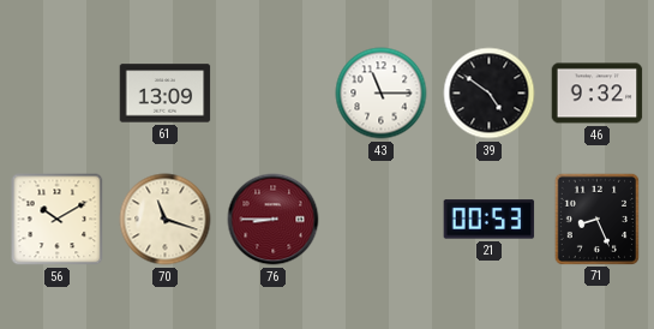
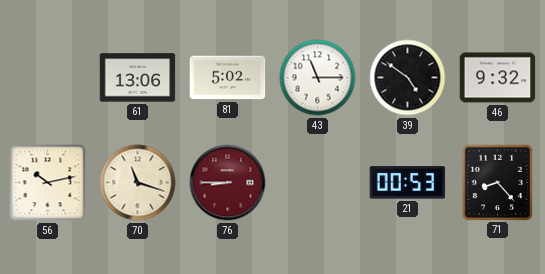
61: 13:09 -> 13:06 (138, 78)
81: none -> 5:02 (228, 78)
56: 10:10 -> 10:13 (48, 183)
71: 8:26 -> 8:23 (497, 182)
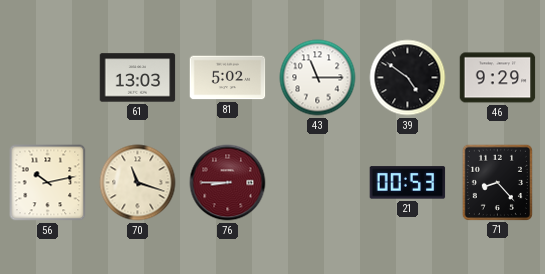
61: 13:06 -> 13:03 (138, 78)
46: 9:32 -> 9:29 (498, 78)
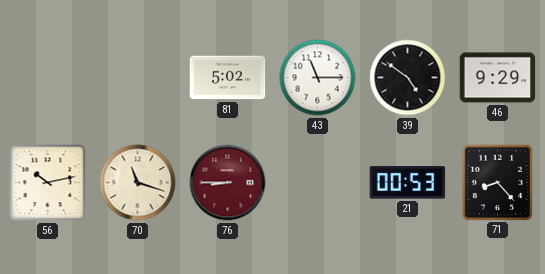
61: 13:03 -> none (138, 78)
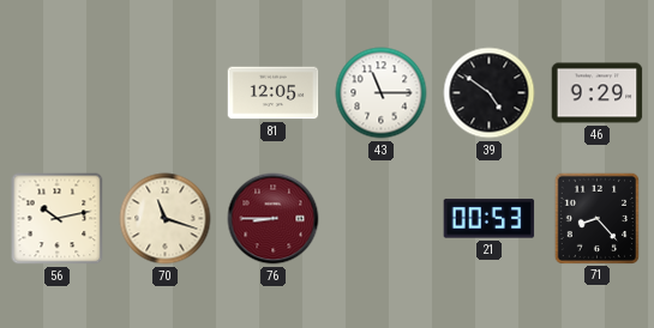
81: 5:02 -> 12:05 (274, 93)
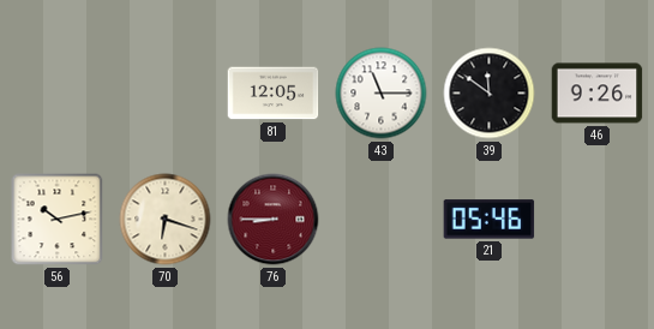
39: 4:51 -> 11:51 (490, 94)
46: 9:29 -> 9:26 (598, 94)
70: 11:18 -> 6:18 (166, 220)
21: 00:53 -> 05:46 (490, 220)
71: 8:23 -> none (596, 218)
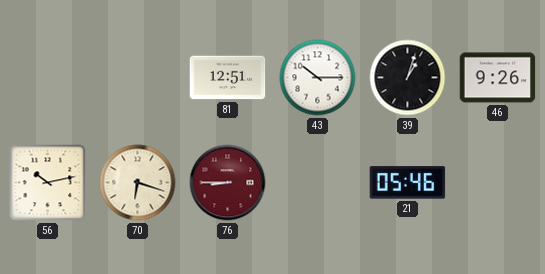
81: 12:05 -> 12:51 (228, 78)
43: 11:15 -> 10:15 (318, 78)
39: 11:51 -> 1:03 (408, 78)
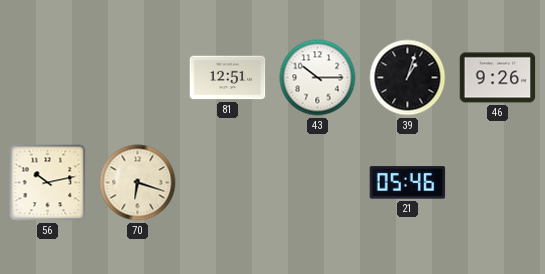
76: 8:45 -> none (228, 183)
